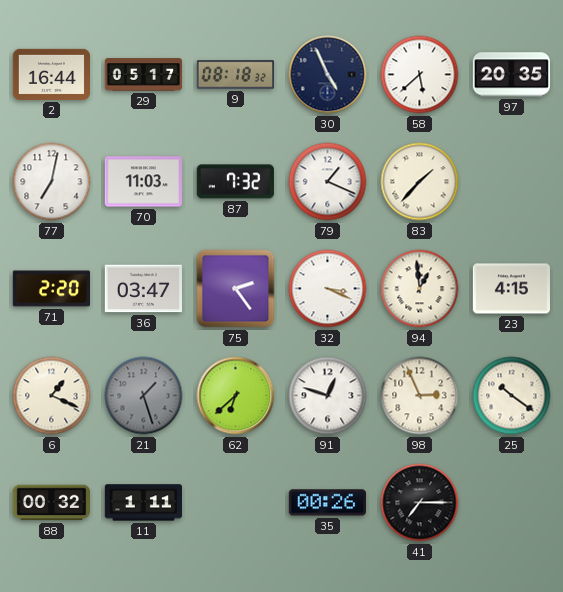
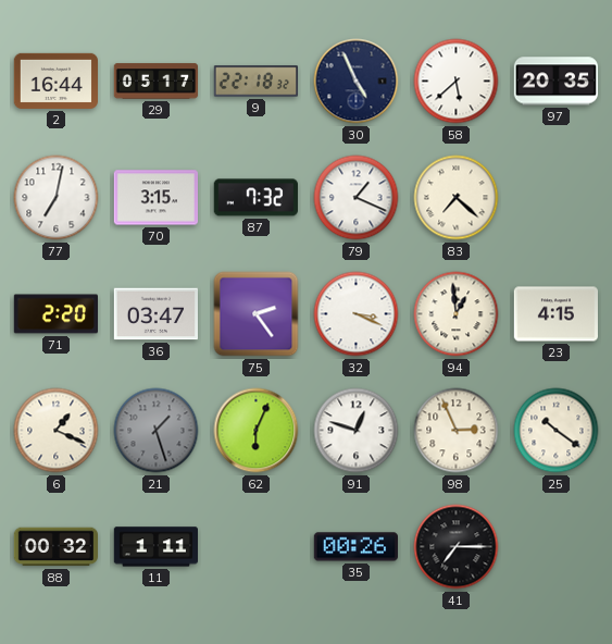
9: 08:18 -> 22:18 (255, 82)
70: 11:03 -> 3:15 (155, 198)
83: 1:37 -> 7:22 (457, 198)
62: 6:38 -> 6:04 (257, 431)
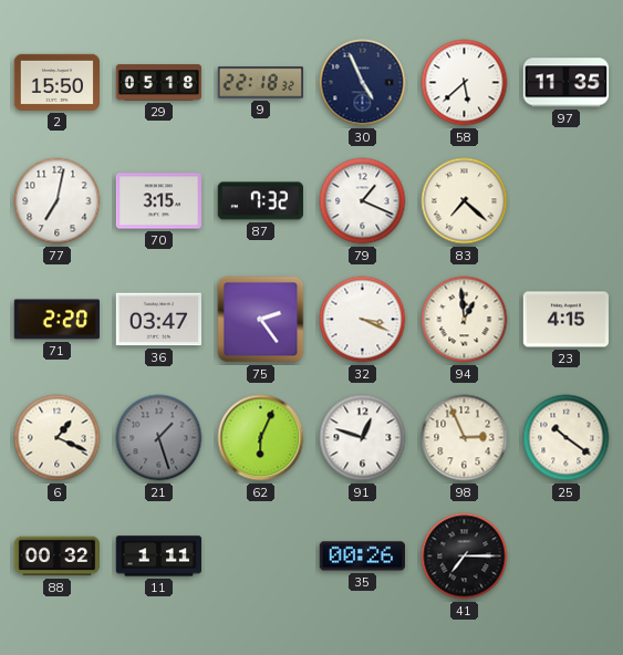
2: 16:44 -> 15:50 (56, 82)
29: 05:17 -> 05:18 (159, 83)
97: 20:35 -> 11:35 (567, 83)
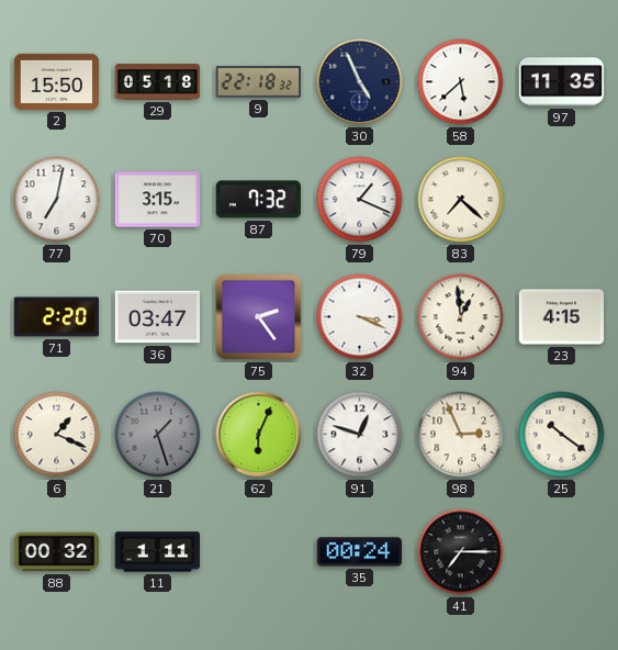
35: 00:26 -> 00:24 (359, 552)
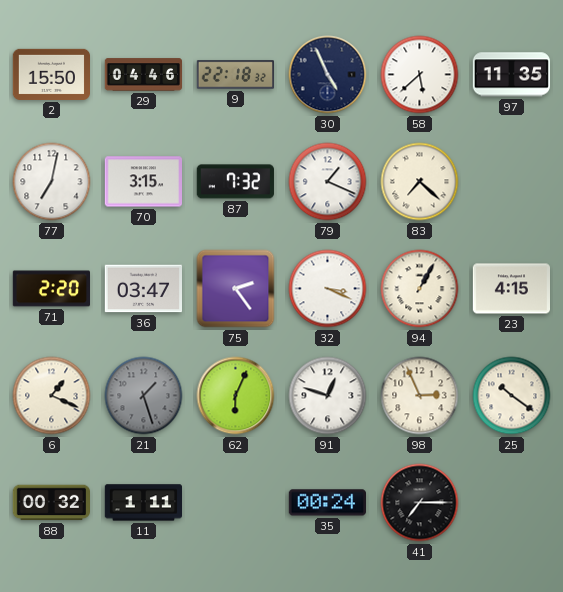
29: 05:18 -> 04:46 (144, 75)
94: 12:59 -> 1:05 (420, 289)
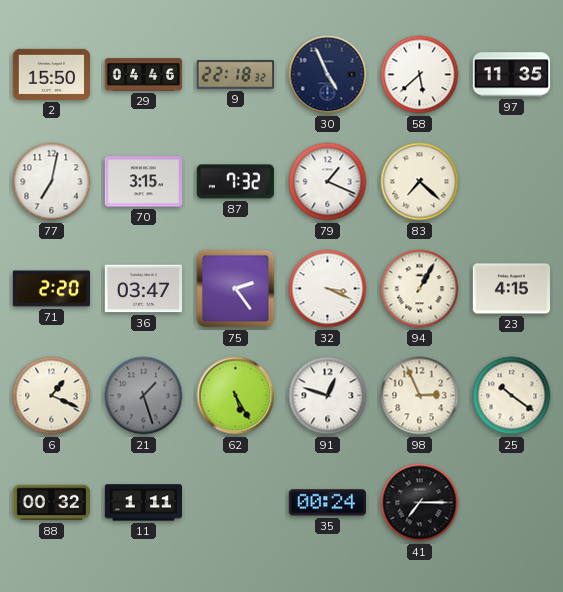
62: 6:04 -> 5:25 (236, 396)
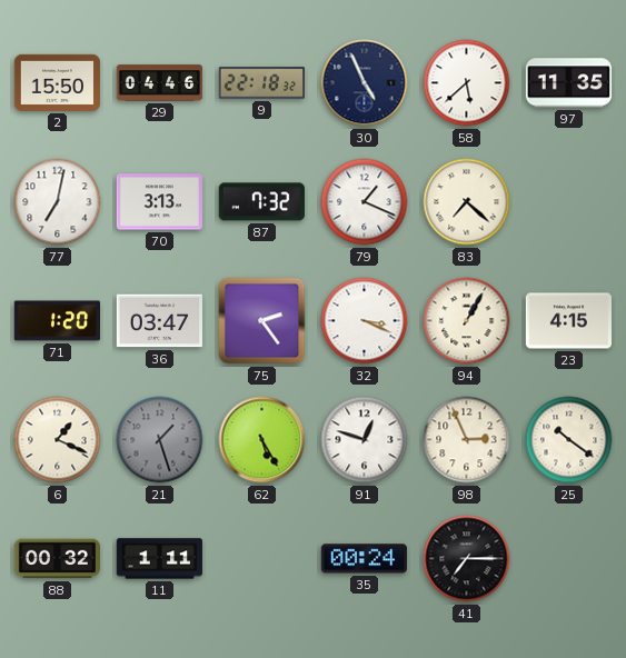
70: 3:15 -> 3:13 (159, 202)
71: 2:20 -> 1:20 (58, 321)
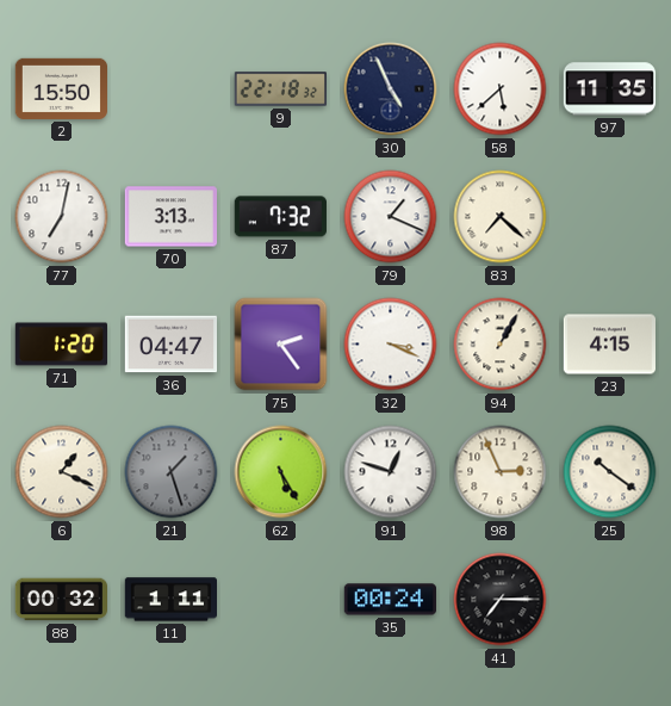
29: 04:46 -> none (160, 83)
36: 03:47 -> 04:47 (170, 345)
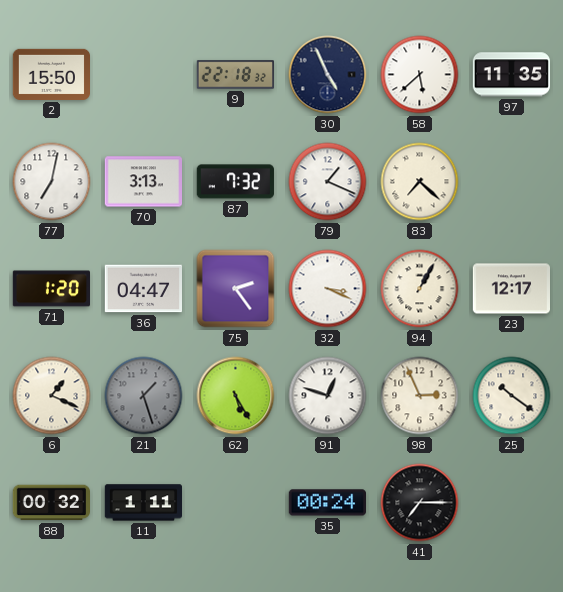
23: 4:15 -> 12:17 (511, 289)
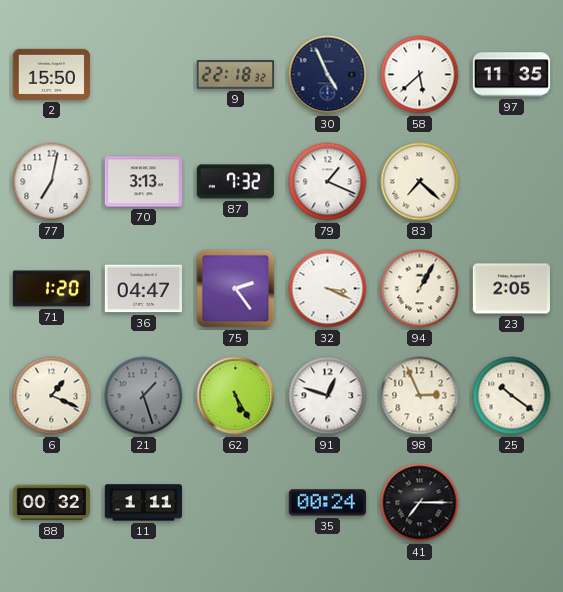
23: 12:17 -> 2:05 (511, 289)
